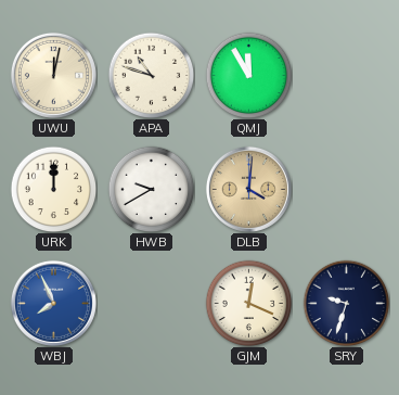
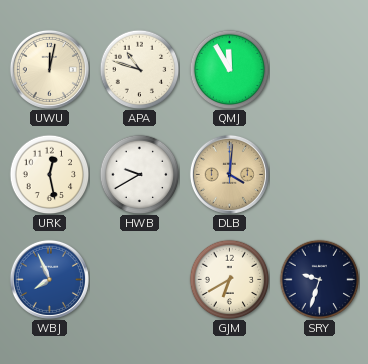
URK: 12:00 -> 12:28 (49, 174)
GJM: 12:19 -> 6:40 (229, 279)
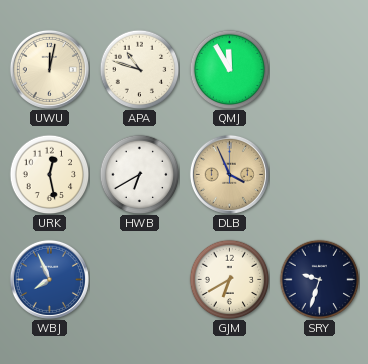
HWB: 9:40 -> 6:40 (139, 174)
DLB: 4:01 -> 3:56 (229, 174)
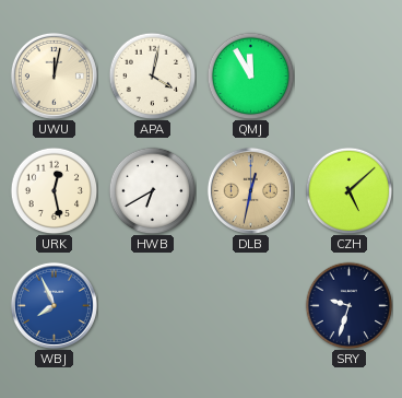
APA: 10:48 -> 4:02 (152, 75)
DLB: 3:56 -> 12:32 (250, 190)
CZH: none -> 5:08 (348, 190)
GJM: 6:40 -> none (229, 279)
